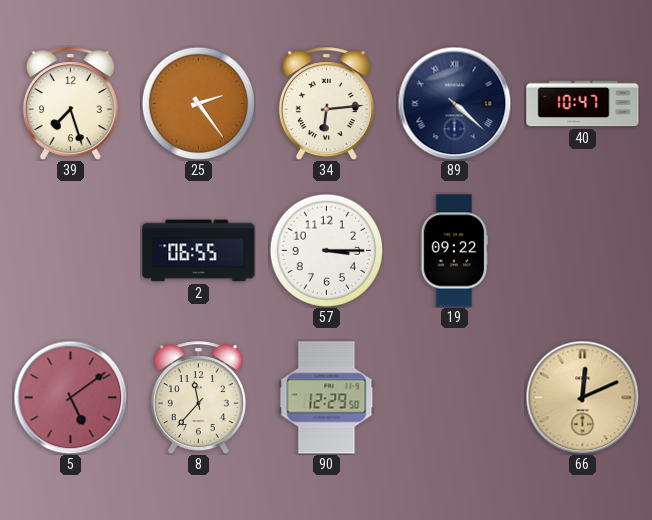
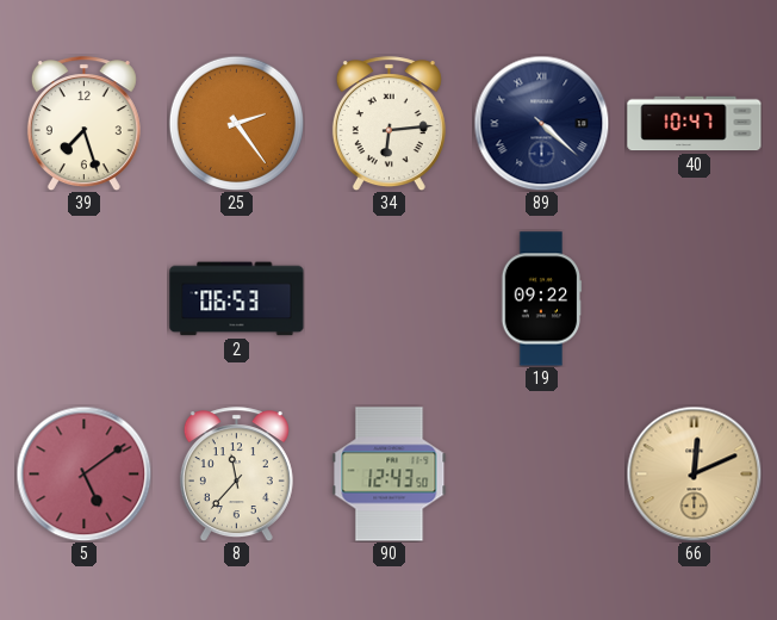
2: 06:55 -> 06:53 (237, 299)
57: 3:15 -> none (326, 250)
90: 12:29 -> 12:43 (390, 475)
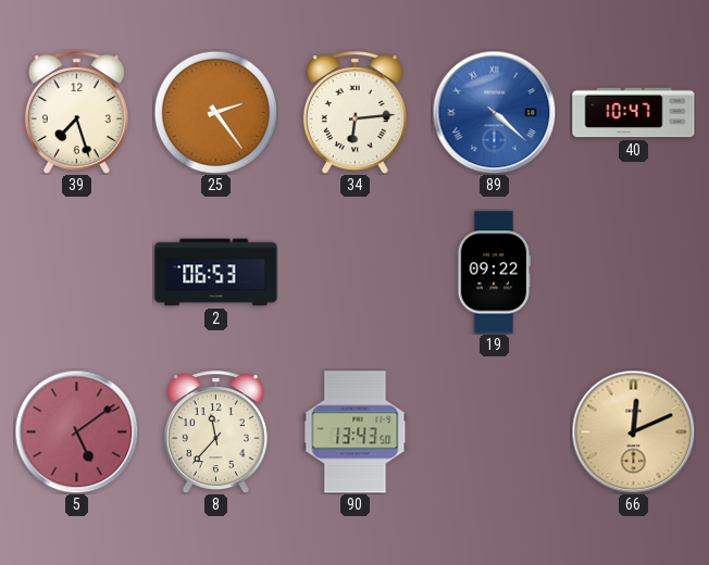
89 dial: navy -> blue (494, 112)
90: 12:43 -> 13:43 (356, 432)
